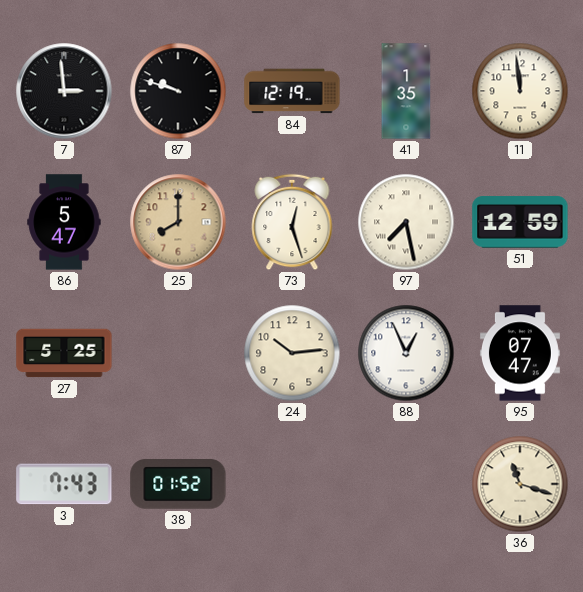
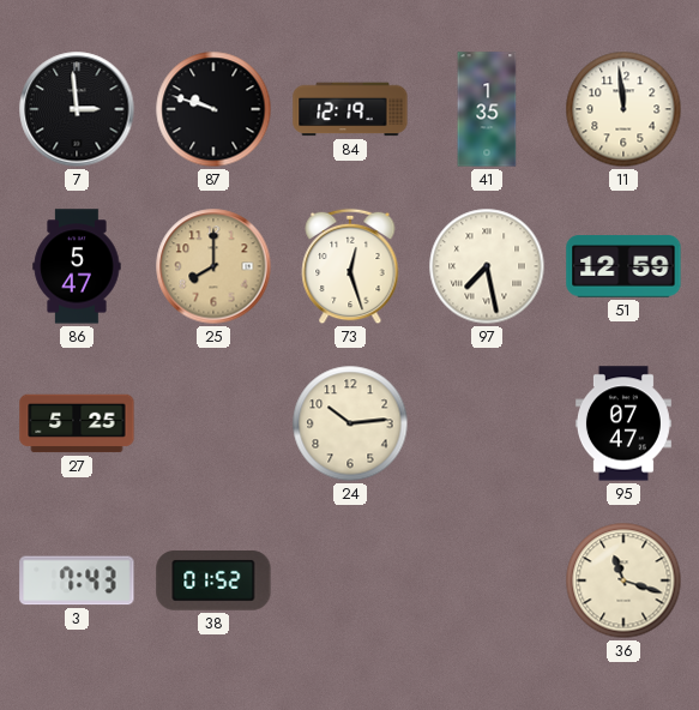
88: 12:56 -> none (406, 353)
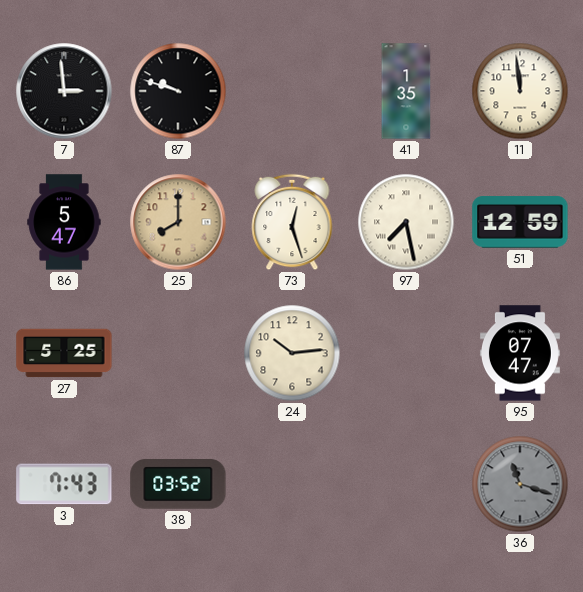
84: 12:19 -> none (350, 109)
38: 01:52 -> 03:52 (178, 484)
36 dial: cream -> grey (520, 484)
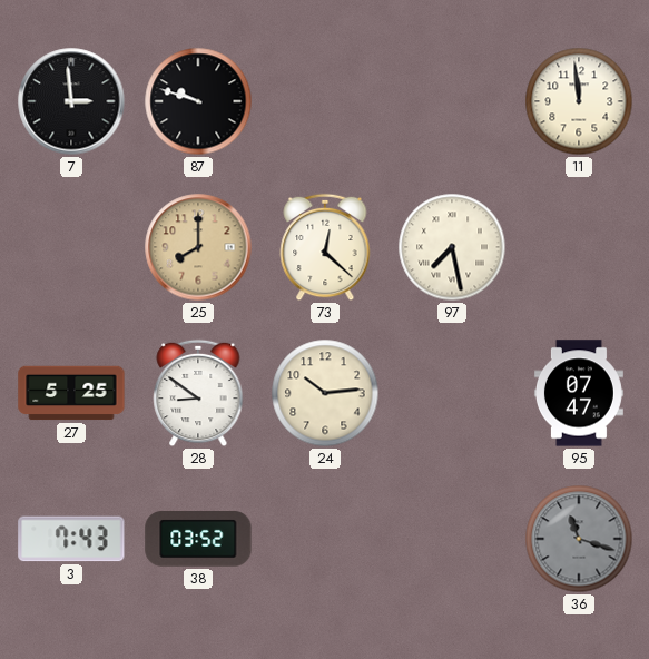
41: 1:35 -> none (406, 91)
86: 5:47 -> none (64, 222)
73: 12:27 -> 12:22 (325, 247)
51: 12:59 -> none (520, 222)
28: none -> 8:51 (198, 393)
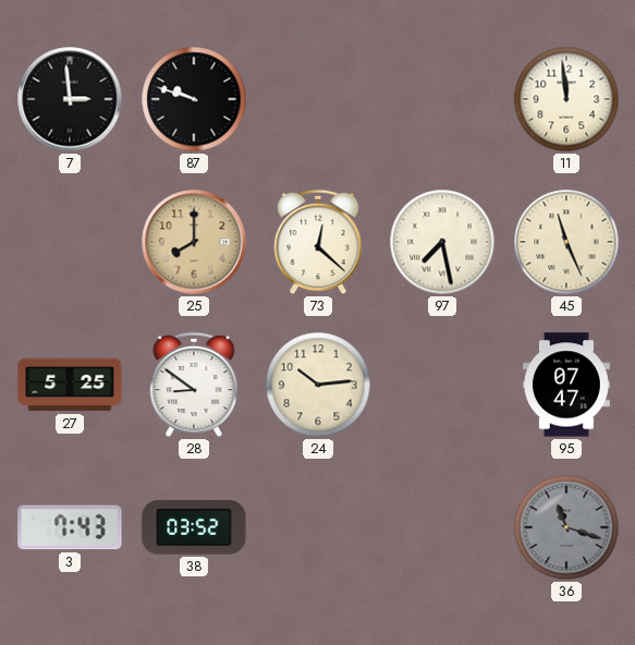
45: none -> 11:26 (566, 242)
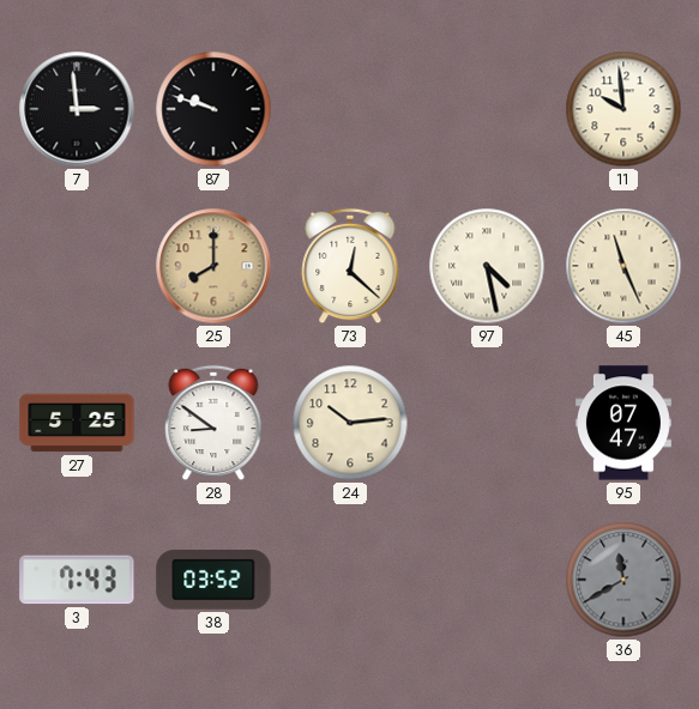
11: 11:59 -> 9:59 (623, 109)
97: 7:28 -> 4:28 (487, 266)
36: 11:18 -> 11:40 (623, 580)
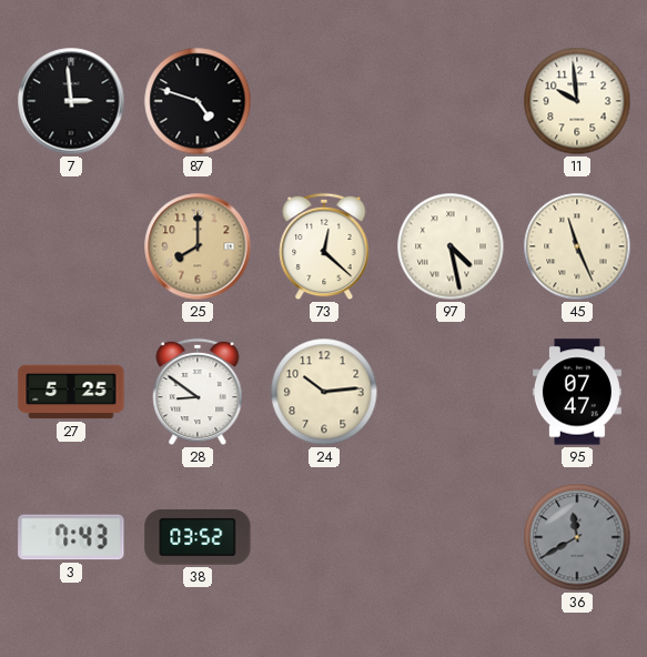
87: 9:48 -> 4:48 (198, 101)
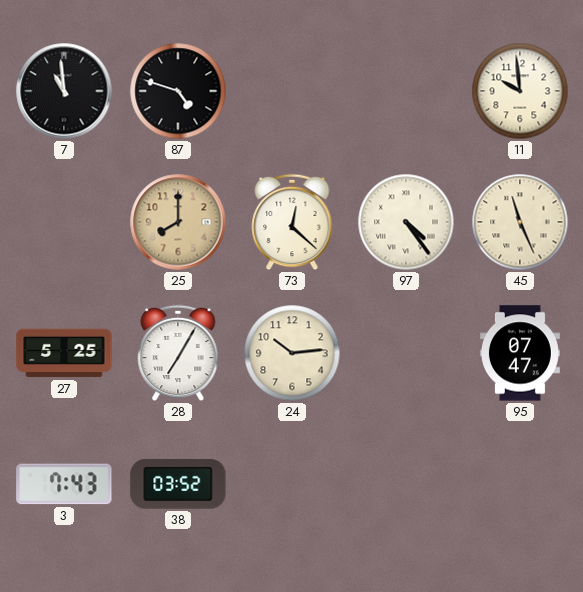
7: 2:59 -> 10:59 (64, 91)
97: 4:28 -> 4:24 (406, 222)
28: 8:51 -> 7:05 (178, 353)
36: 11:40 -> none (577, 537)
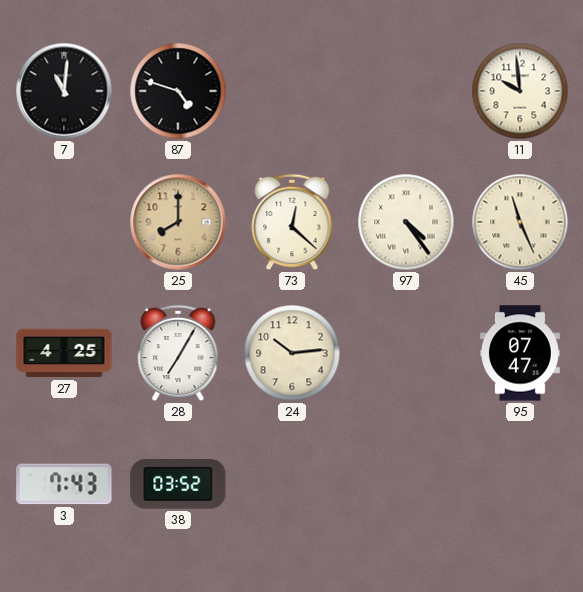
7: 10:59 -> 11:01 (64, 91)
27: 5:25 -> 4:25 (64, 353)
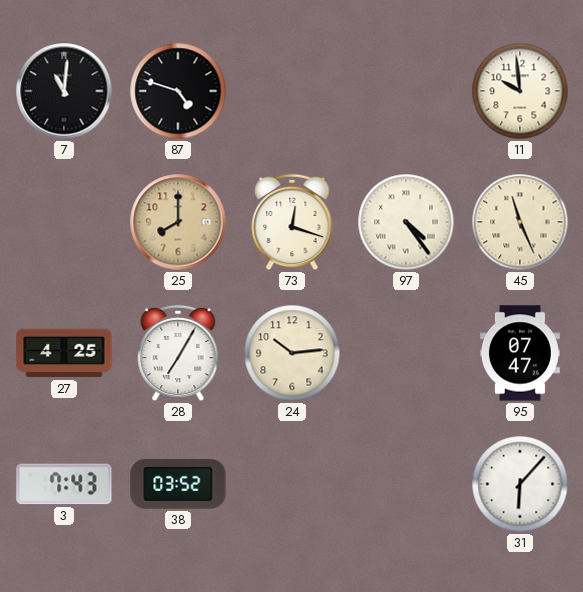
73: 12:22 -> 12:18 (292, 222)
31: none -> 6:07 (520, 484)
